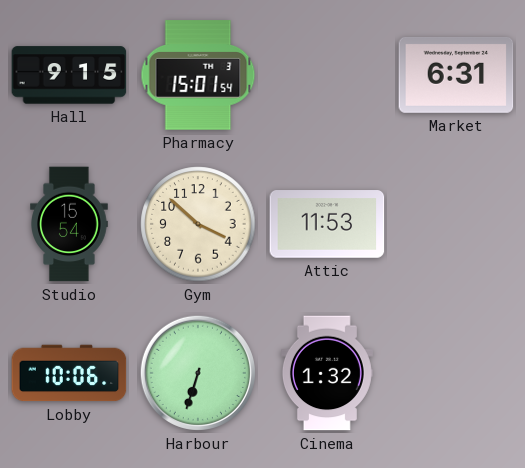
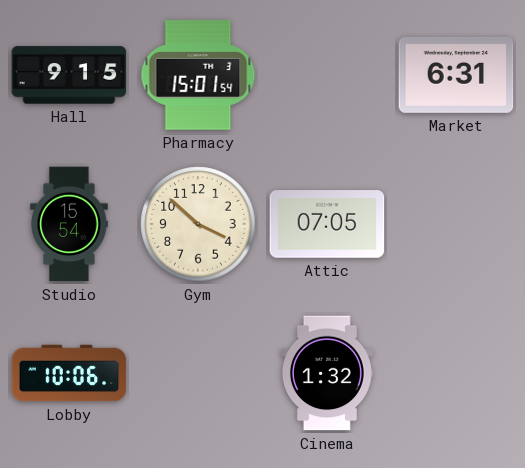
Attic: 11:53 -> 07:05 (327, 224)
Harbour: 6:33 -> none (198, 373)
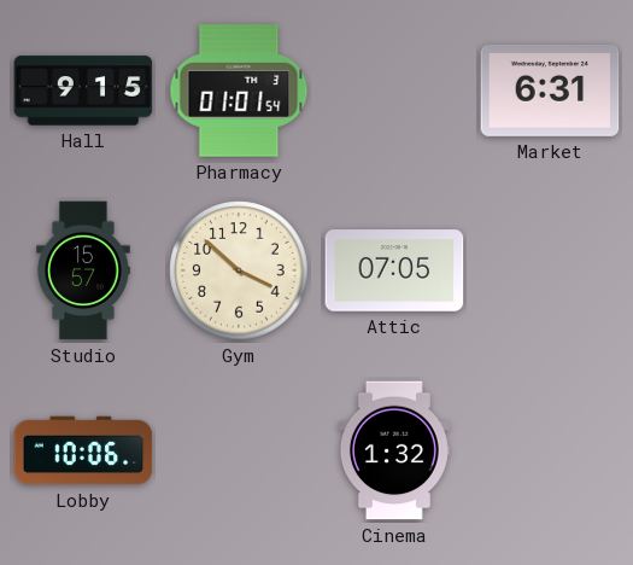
Pharmacy: 15:01 -> 01:01 (239, 91)
Studio: 15:54 -> 15:57 (83, 270)
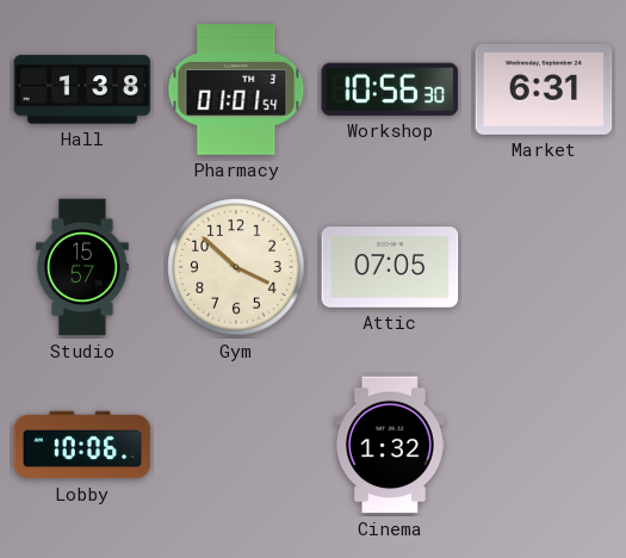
Hall: 9:15 -> 1:38 (82, 89)
Workshop: none -> 10:56 (390, 89)
